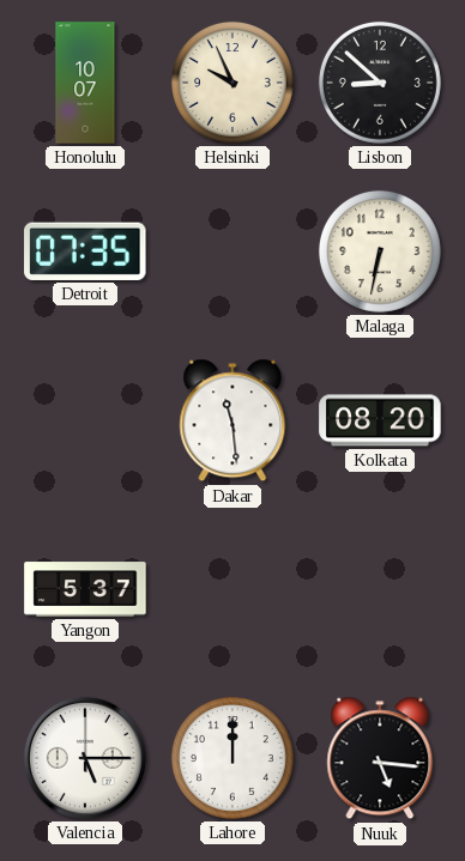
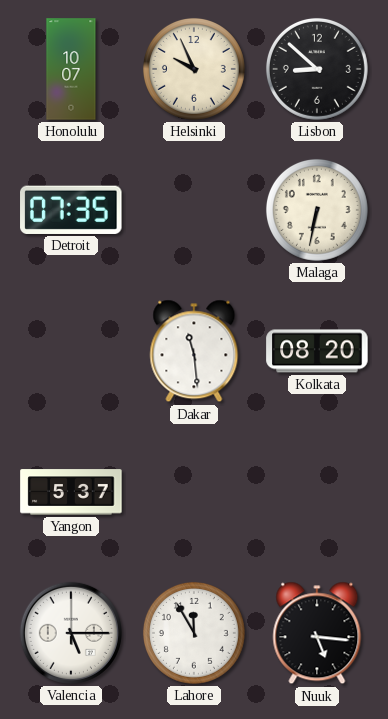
Lahore: 12:00 -> 11:55 (194, 633)
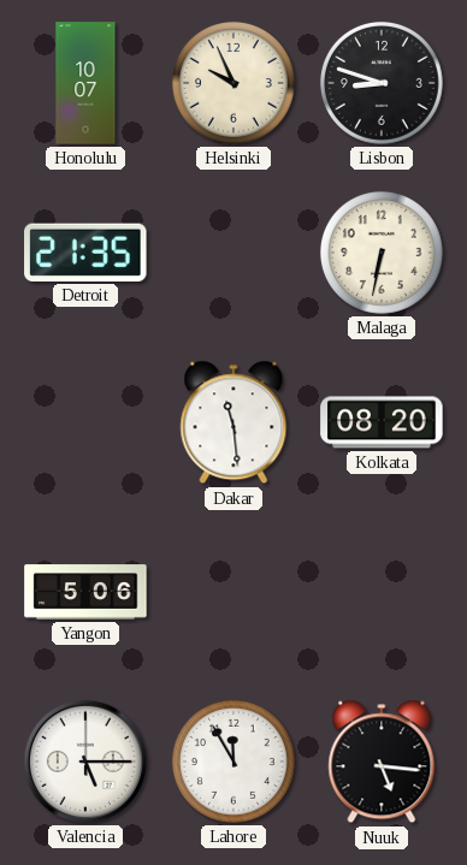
Lisbon: 8:52 -> 8:48 (382, 83)
Detroit: 07:35 -> 21:35 (85, 253)
Yangon: 5:37 -> 5:06 (85, 592)
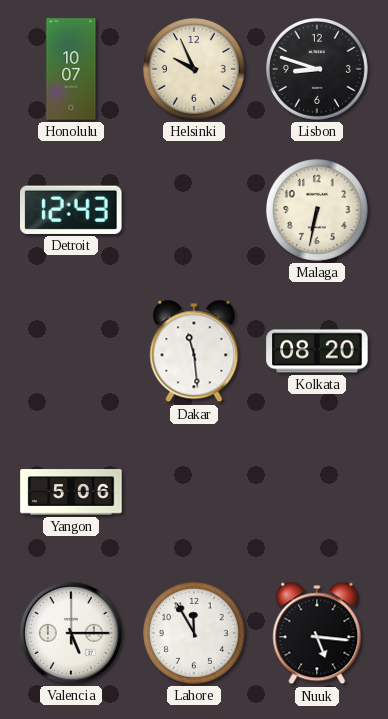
Detroit: 21:35 -> 12:43 (71, 210)
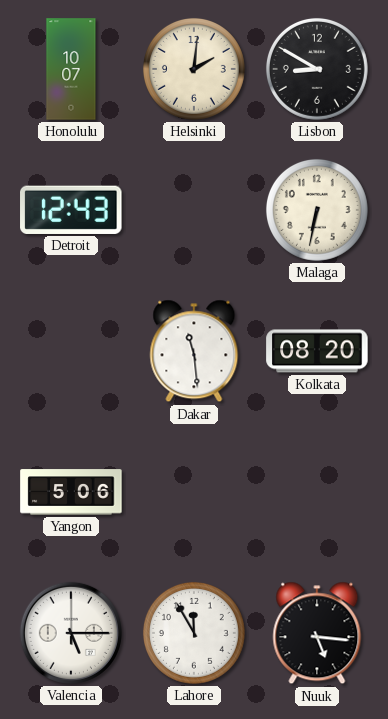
Helsinki: 9:56 -> 2:01 (194, 69)
Lisbon: 8:48 -> 8:50 (317, 69)
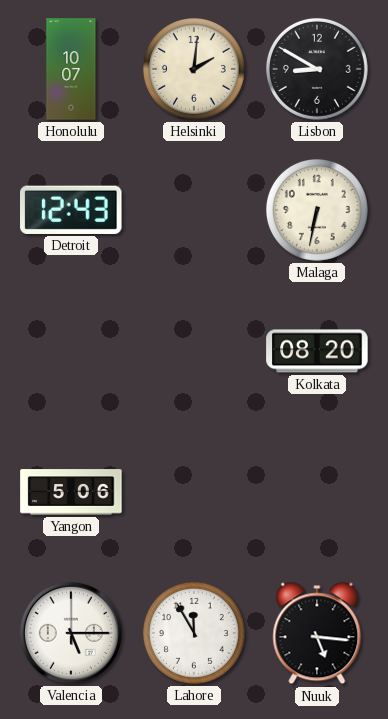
Dakar: 11:29 -> none (194, 351)
